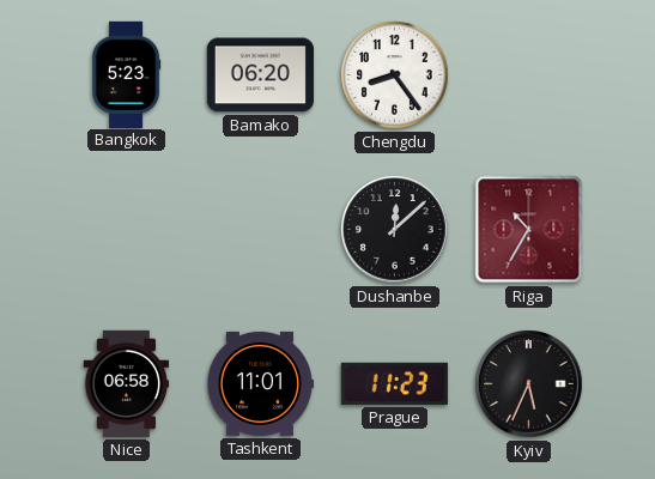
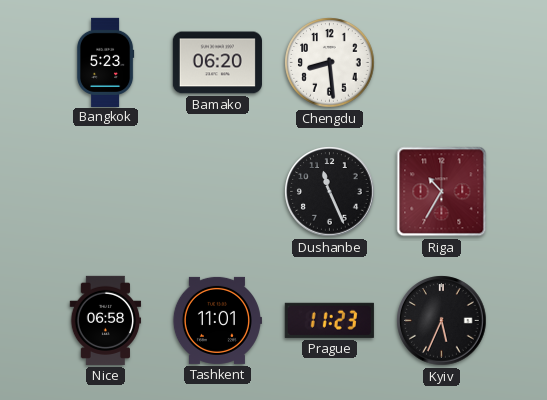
Chengdu: 8:24 -> 8:29 (330, 63)
Dushanbe: 12:08 -> 11:26 (330, 192)
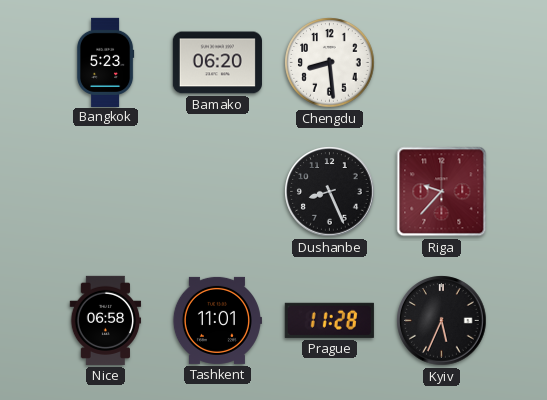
Dushanbe: 11:26 -> 8:26 (330, 192)
Riga: 10:35 -> 9:37 (442, 192)
Prague: 11:23 -> 11:28 (329, 320)
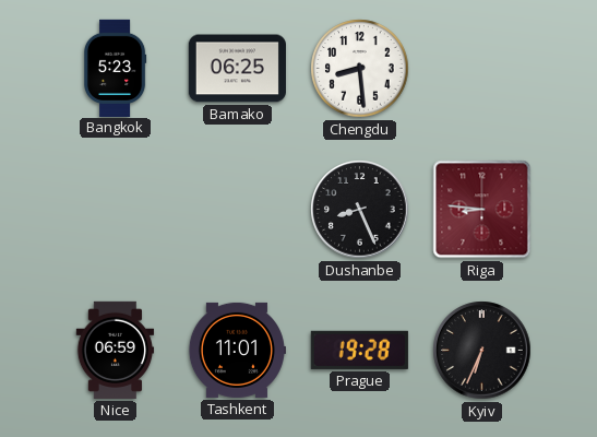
Bamako: 06:20 -> 06:25 (237, 69)
Riga: 9:37 -> 8:46 (482, 210)
Nice: 06:58 -> 06:59 (116, 350)
Prague: 11:28 -> 19:28 (359, 350)
Kyiv: 5:34 -> 6:34 (482, 351)
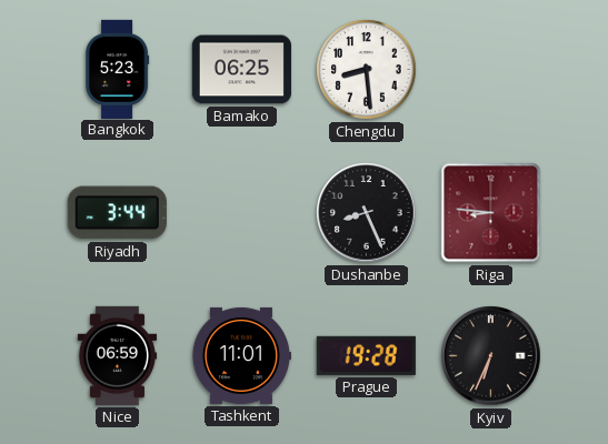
Riyadh: none -> 3:44 (117, 213)
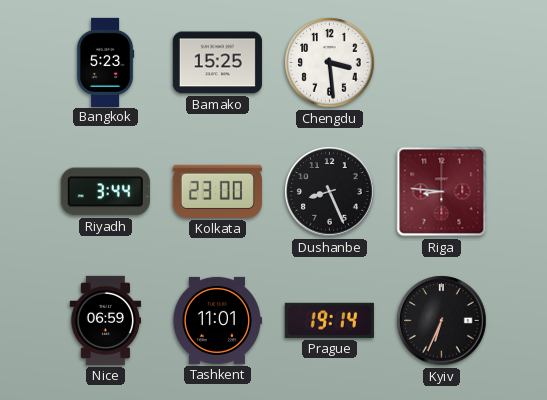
Bamako: 06:25 -> 15:25 (217, 63)
Chengdu: 8:29 -> 3:29 (330, 63)
Kolkata: none -> 23:00 (217, 191)
Prague: 19:28 -> 19:14 (329, 320)
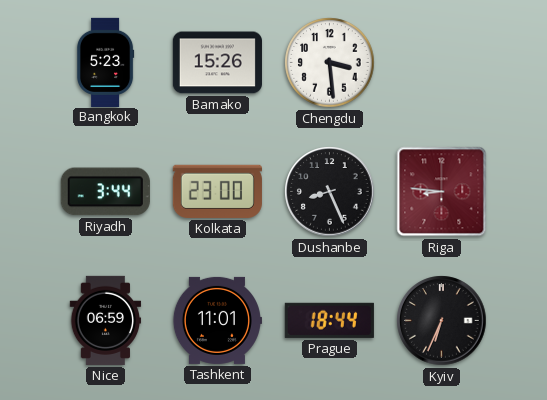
Bamako: 15:25 -> 15:26 (217, 63)
Prague: 19:14 -> 18:44 (329, 320)
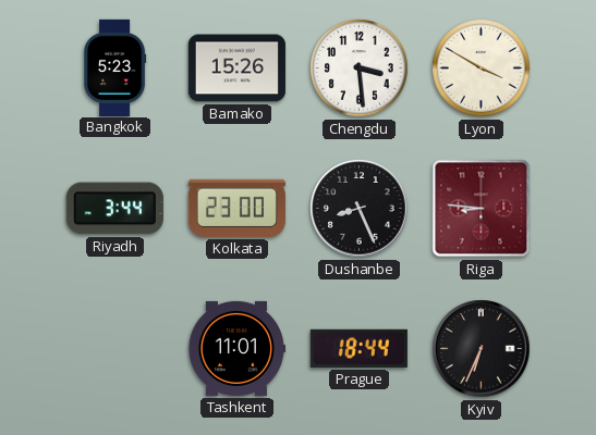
Lyon: none -> 3:50 (482, 69)
Nice: 06:59 -> none (106, 320)
